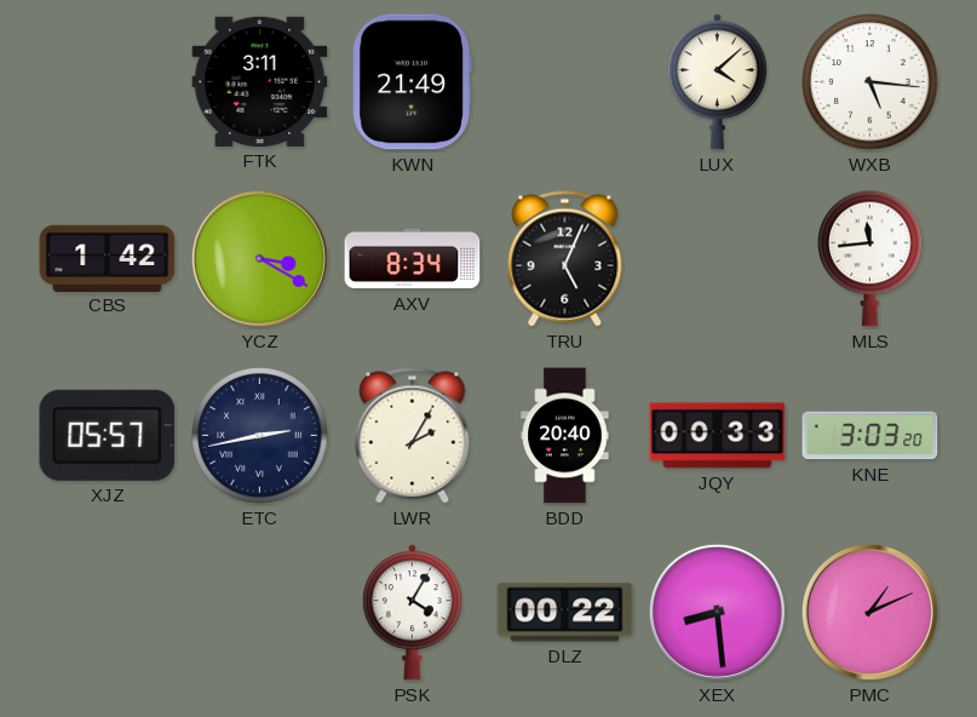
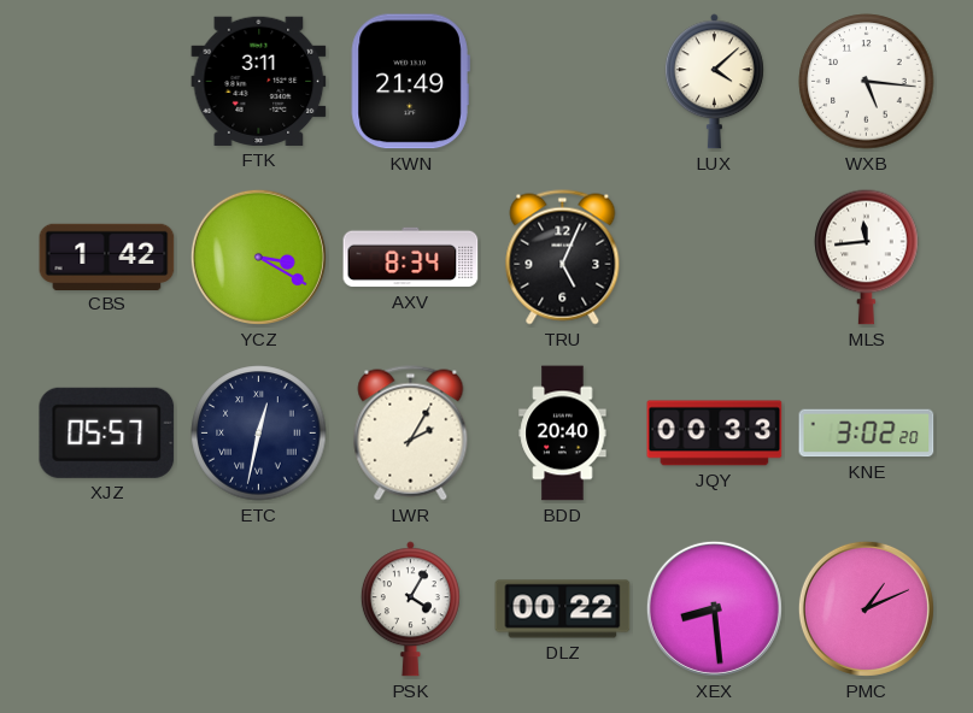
ETC: 2:43 -> 12:32 (259, 434)
KNE: 3:03 -> 3:02 (867, 434)
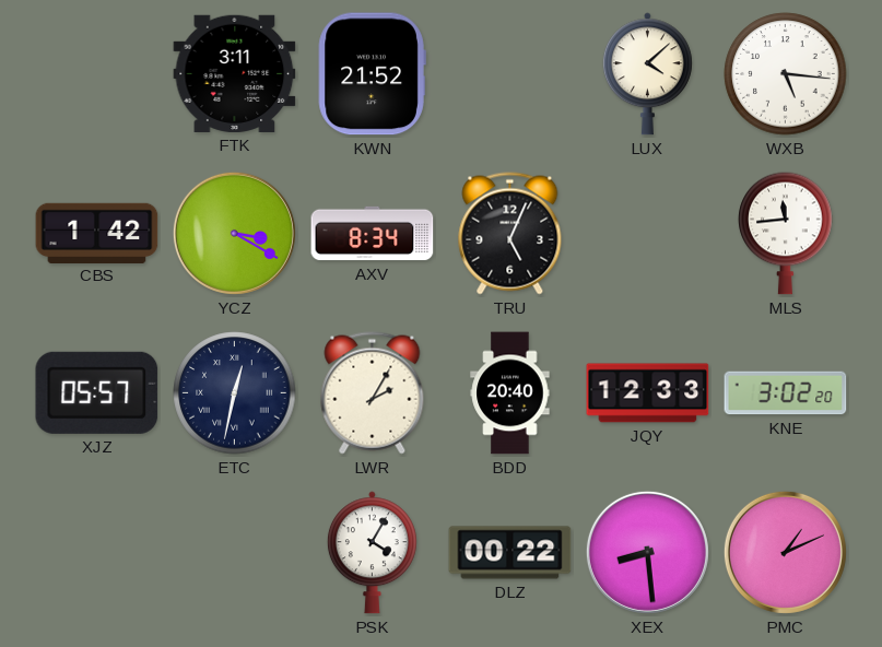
KWN: 21:49 -> 21:52 (372, 74)
JQY: 00:33 -> 12:33 (648, 393)
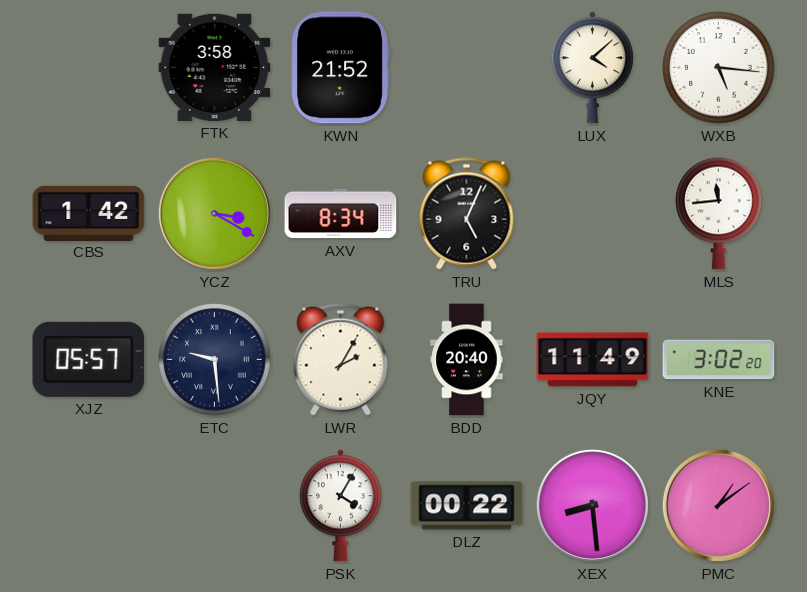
FTK: 3:11 -> 3:58 (215, 67)
ETC: 12:32 -> 9:29 (215, 360)
JQY: 12:33 -> 11:49 (593, 360)
PMC: 1:11 -> 1:09 (718, 505)
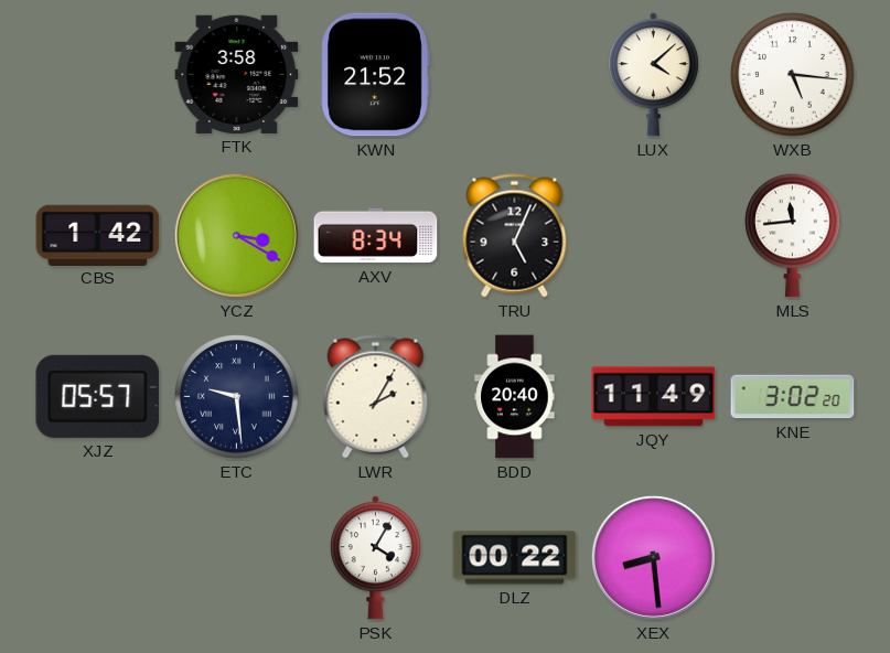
PMC: 1:09 -> none (718, 505)
